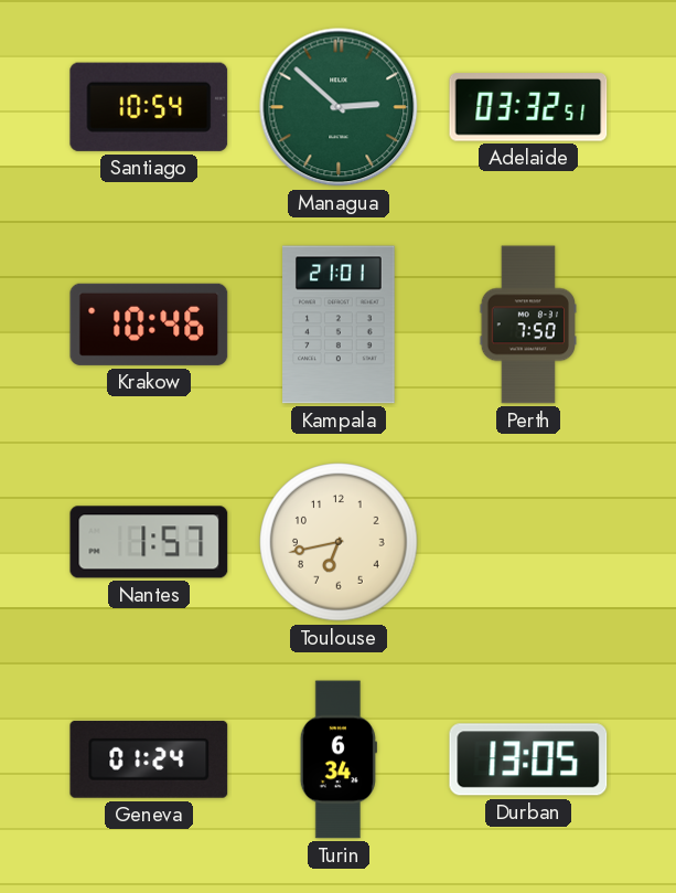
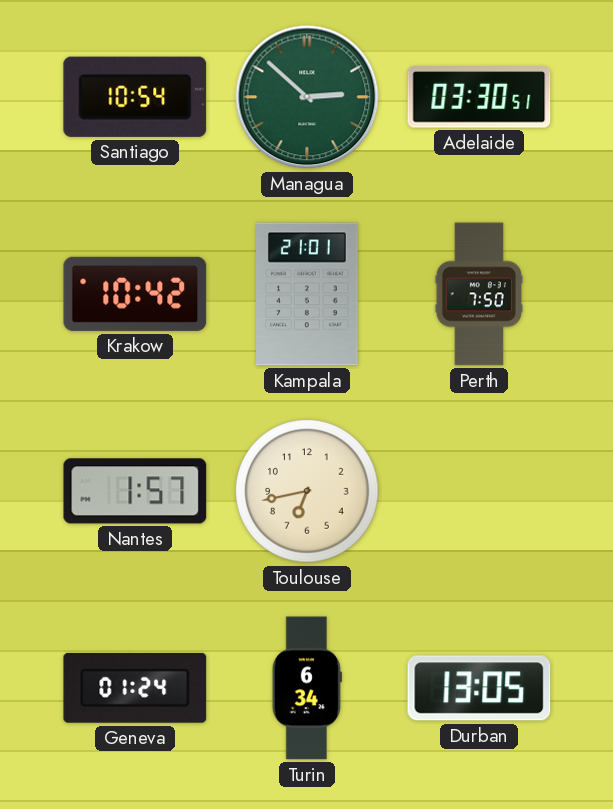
Adelaide: 03:32 -> 03:30 (479, 97)
Krakow: 10:46 -> 10:42 (135, 294)
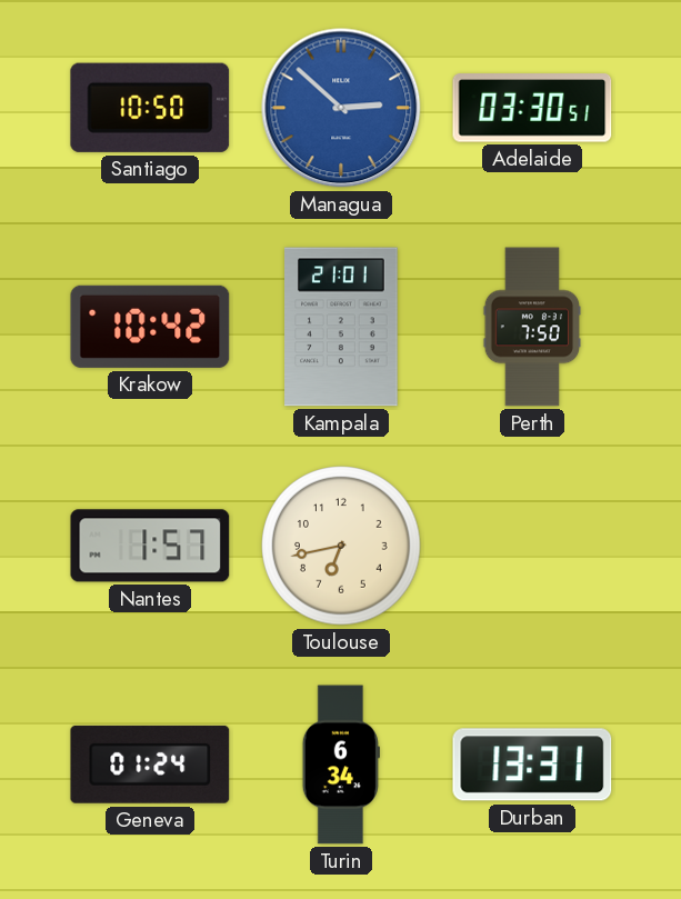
Santiago: 10:54 -> 10:50 (150, 108)
Managua dial: green -> blue (341, 108)
Durban: 13:05 -> 13:31 (532, 765)
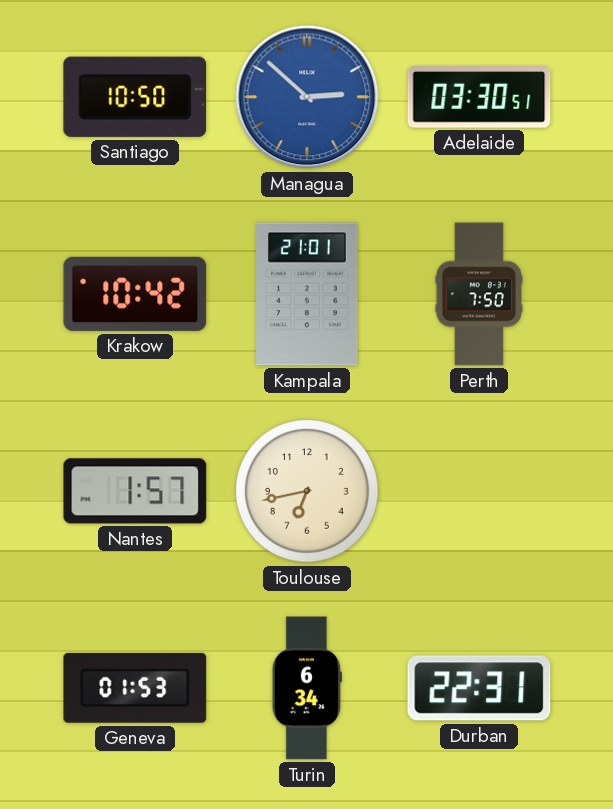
Geneva: 01:24 -> 01:53 (135, 688)
Durban: 13:31 -> 22:31 (479, 688)
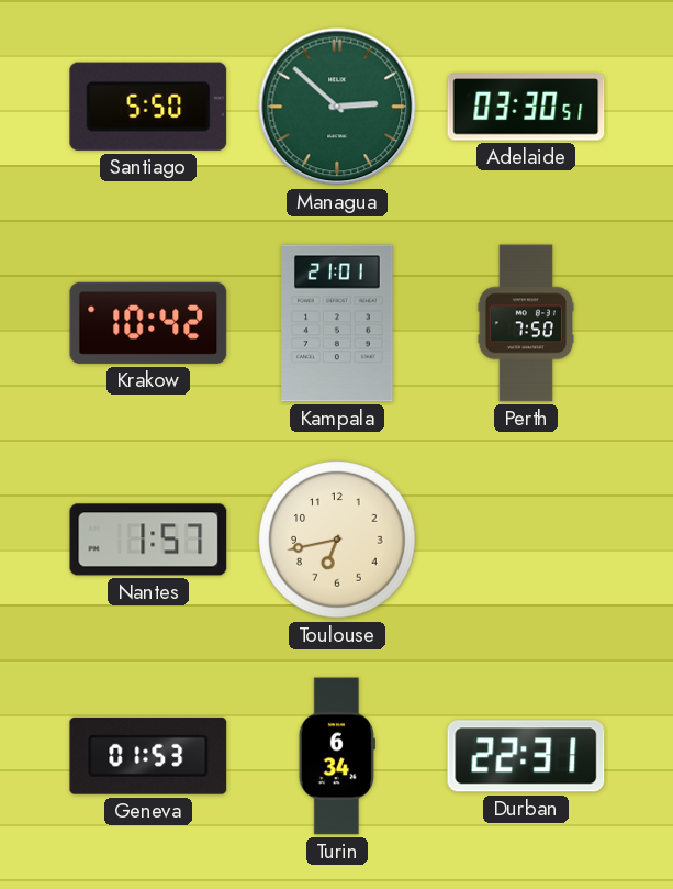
Santiago: 10:50 -> 5:50 (148, 107)
Managua dial: blue -> green (337, 107)
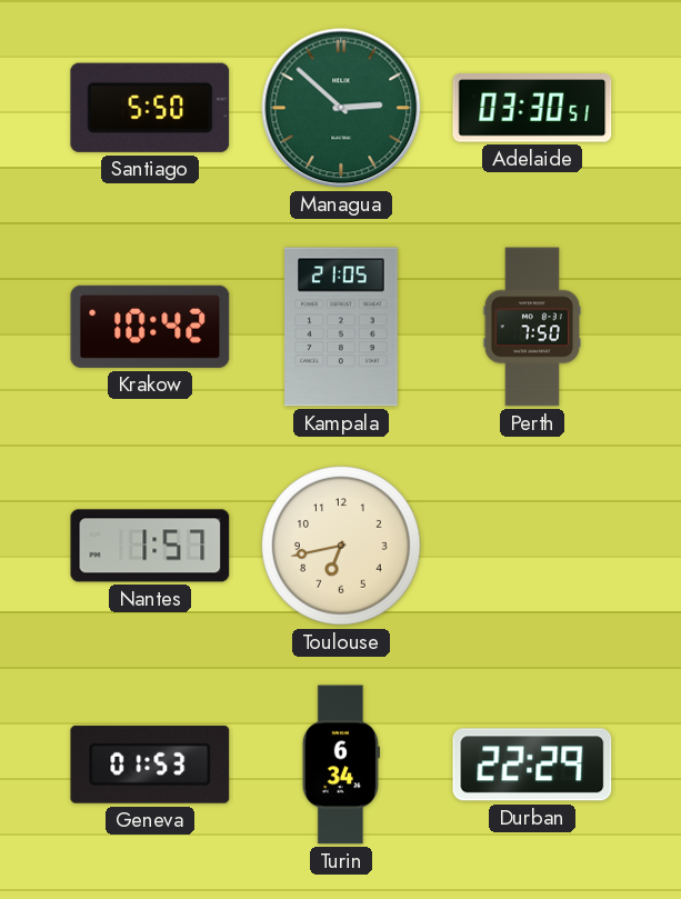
Kampala: 21:01 -> 21:05 (341, 327)
Durban: 22:31 -> 22:29 (532, 765)
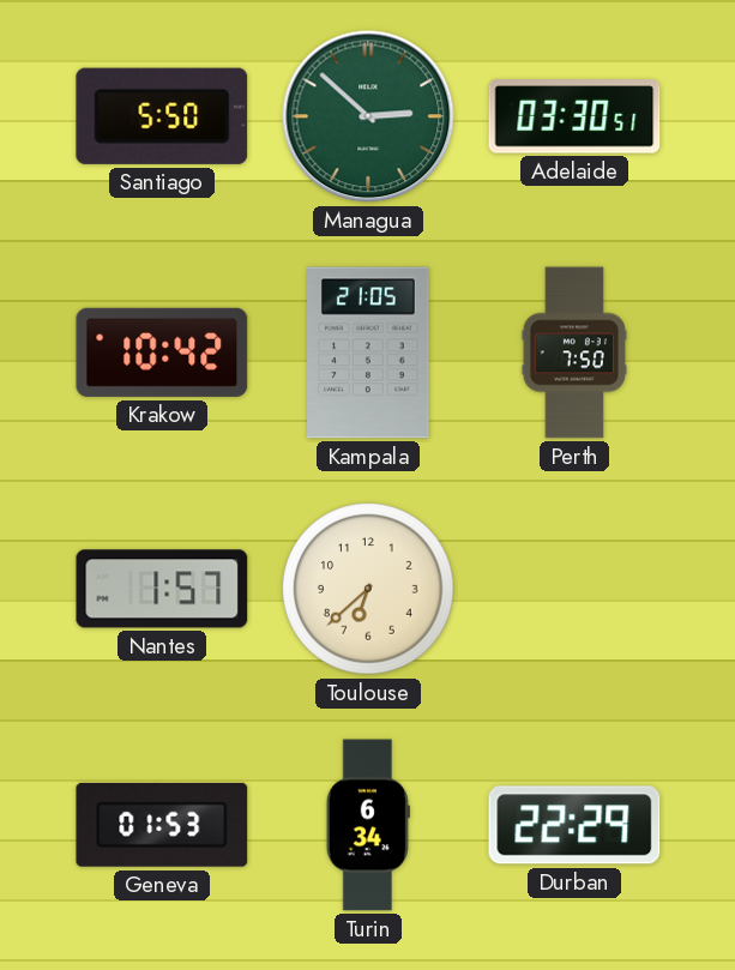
Toulouse: 6:43 -> 6:38 (368, 589)
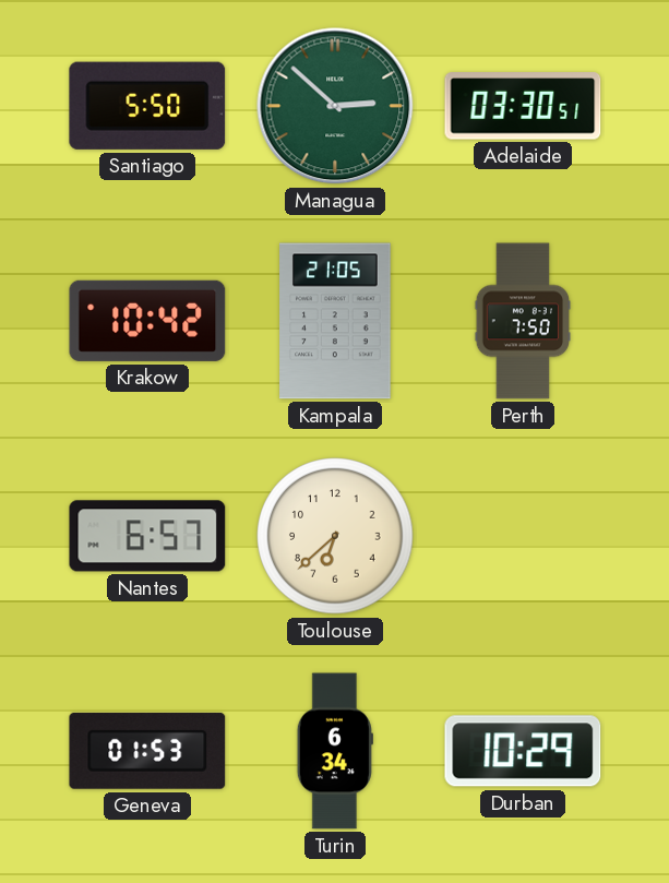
Nantes: 1:57 -> 6:57 (147, 536)
Durban: 22:29 -> 10:29 (523, 751)
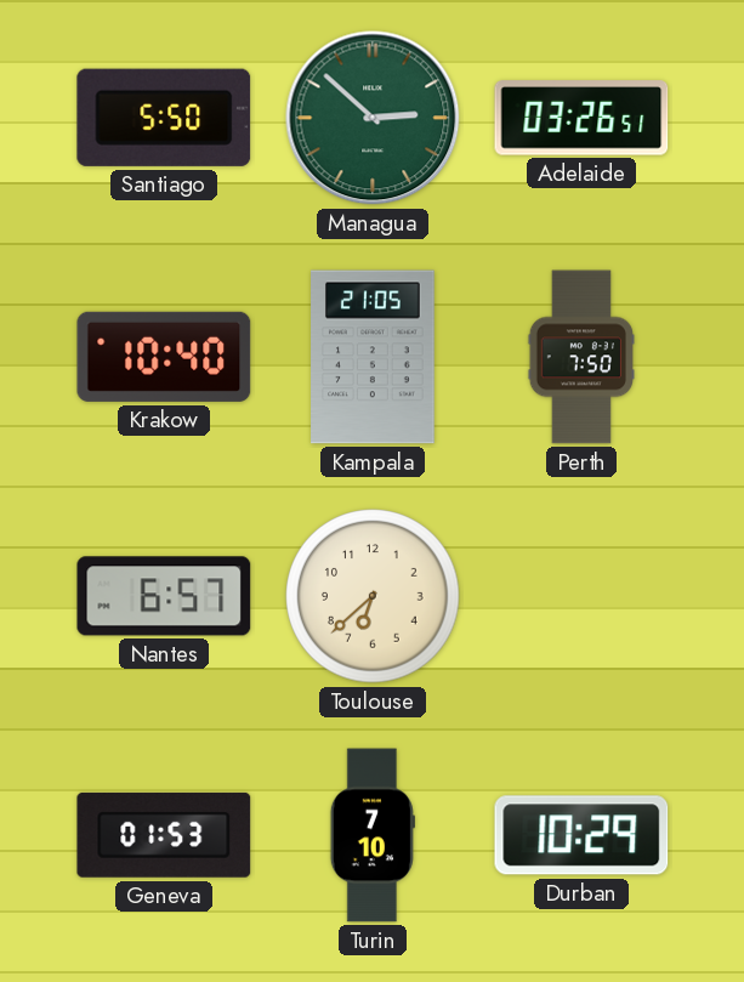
Adelaide: 03:30 -> 03:26 (581, 118)
Krakow: 10:42 -> 10:40 (164, 357)
Turin: 6:34 -> 7:10 (373, 835)
